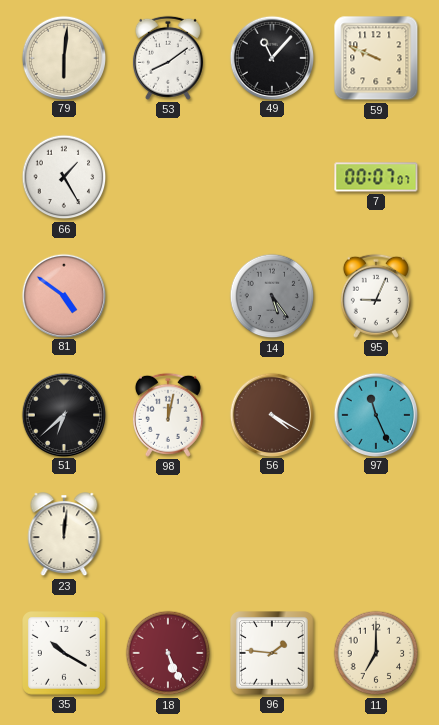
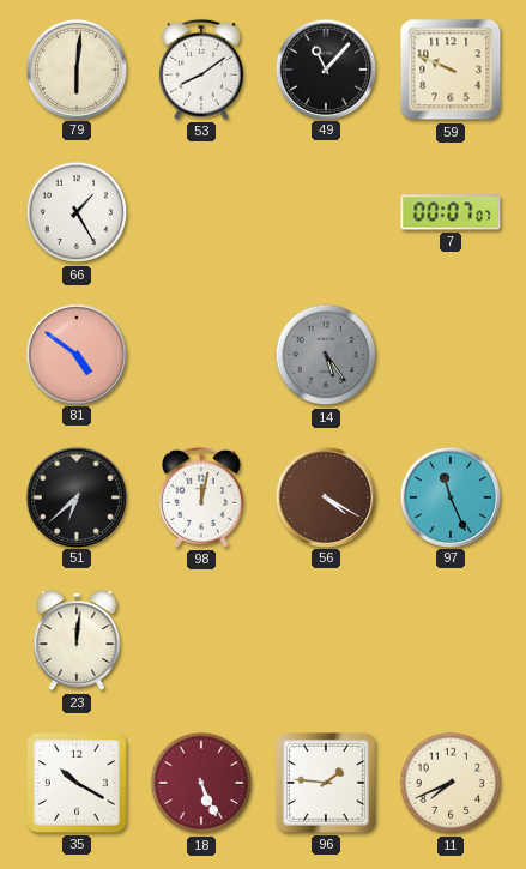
95: 9:04 -> none (376, 296)
11: 7:00 -> 7:41 (451, 783)
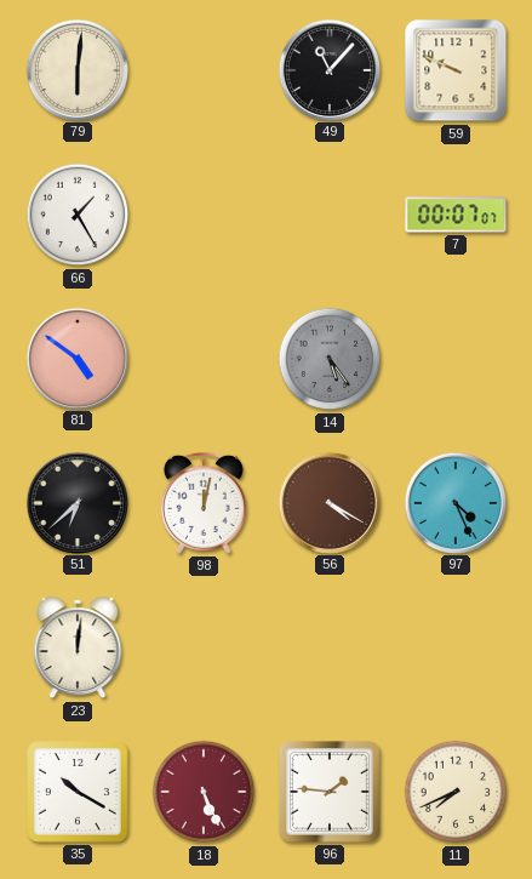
53: 8:09 -> none (201, 70)
97: 11:26 -> 4:26 (454, 502)
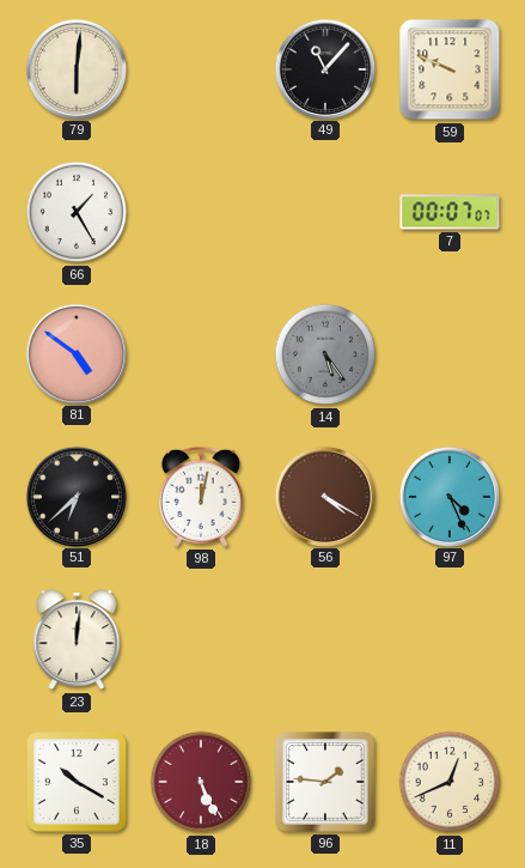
11: 7:41 -> 12:41 (450, 782)
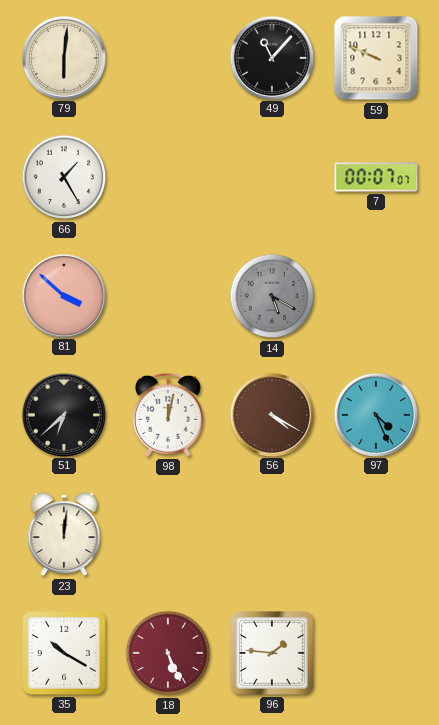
81: 4:51 -> 3:52 (63, 295)
14: 5:24 -> 5:20 (272, 296)
11: 12:41 -> none (450, 782)
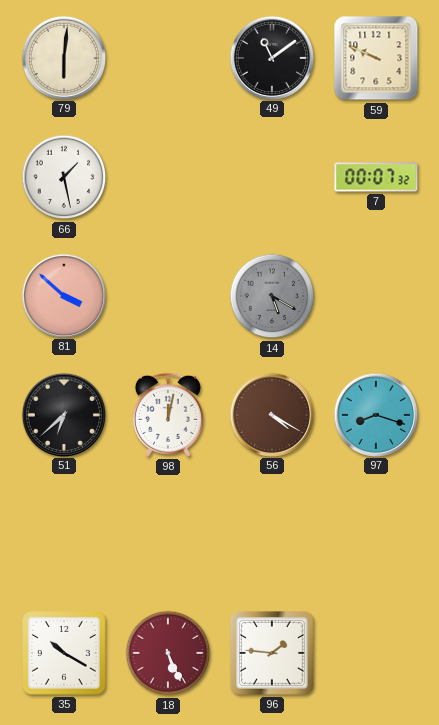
49: 11:07 -> 11:09 (271, 57)
66: 1:25 -> 1:28 (64, 177)
7: 00:07:07 -> 00:07:32 (376, 177)
97: 4:26 -> 8:18 (375, 414)
23: 12:01 -> none (64, 535)
